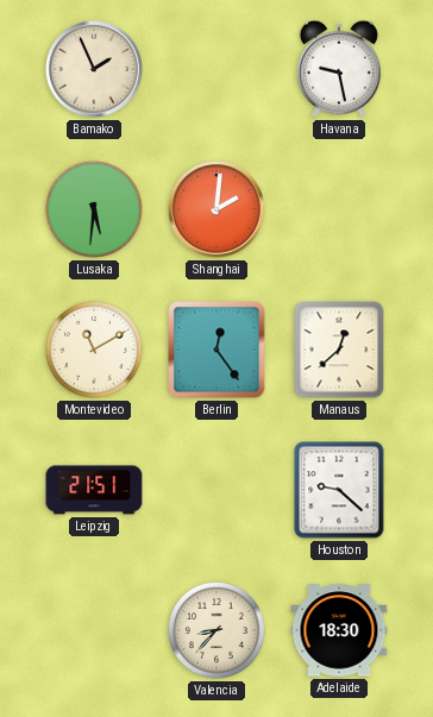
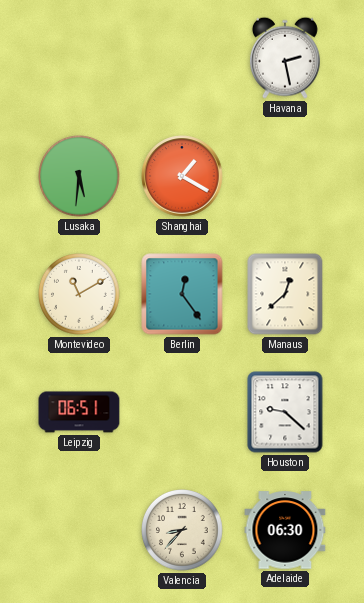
Bamako: 1:56 -> none (94, 69)
Havana: 9:28 -> 2:28 (285, 58)
Shanghai: 2:01 -> 1:20 (182, 176)
Leipzig: 21:51 -> 06:51 (79, 412)
Adelaide: 18:30 -> 06:30 (285, 530)
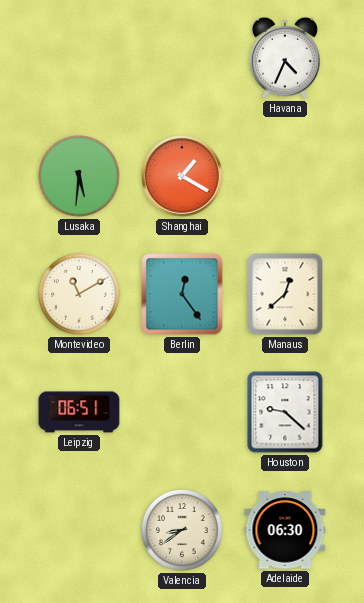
Havana: 2:28 -> 4:34 (285, 58)
Valencia: 8:37 -> 8:39 (183, 531)
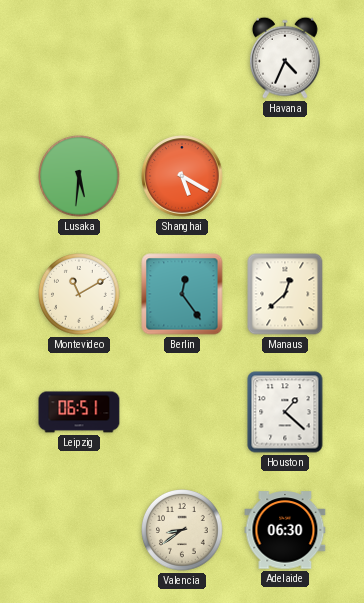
Shanghai: 1:20 -> 5:20 (182, 176)
Houston: 9:22 -> 1:22 (285, 412)
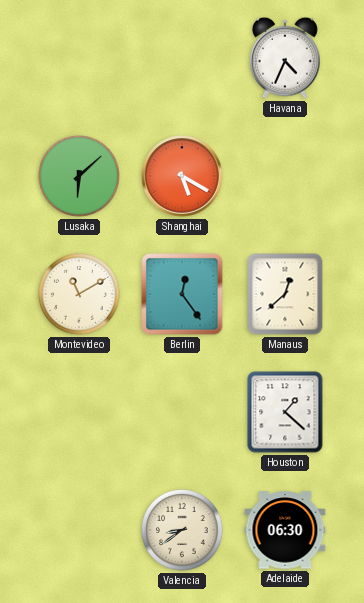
Lusaka: 5:31 -> 6:08 (80, 177)
Leipzig: 06:51 -> none (79, 412)
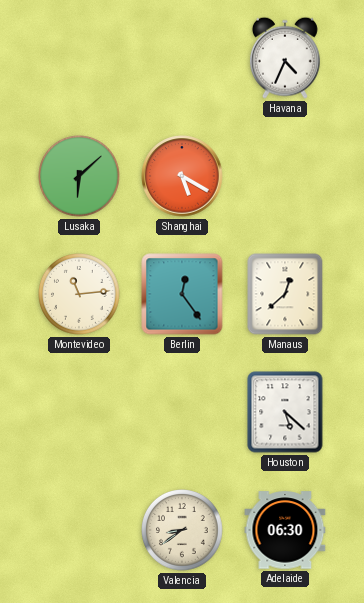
Montevideo: 11:10 -> 11:14 (80, 295)
Houston: 1:22 -> 5:22 (285, 412)
